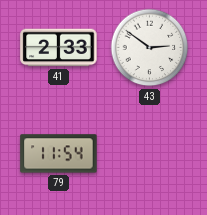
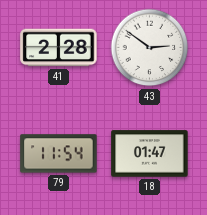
41: 2:33 -> 2:28 (59, 48)
18: none -> 01:47 (150, 154)
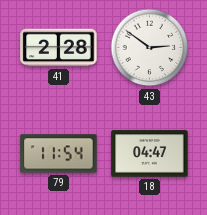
18: 01:47 -> 04:47 (150, 154)
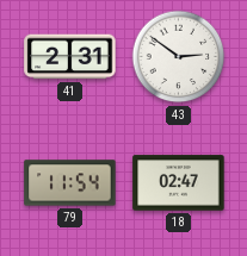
41: 2:28 -> 2:31 (70, 57)
18: 04:47 -> 02:47 (179, 183)
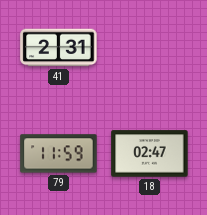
43: 2:51 -> none (179, 57)
79: 11:54 -> 11:59 (59, 154)
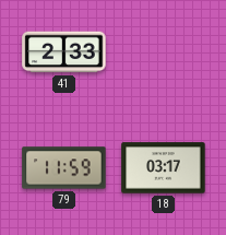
41: 2:31 -> 2:33 (64, 52)
18: 02:47 -> 03:17 (164, 168)
